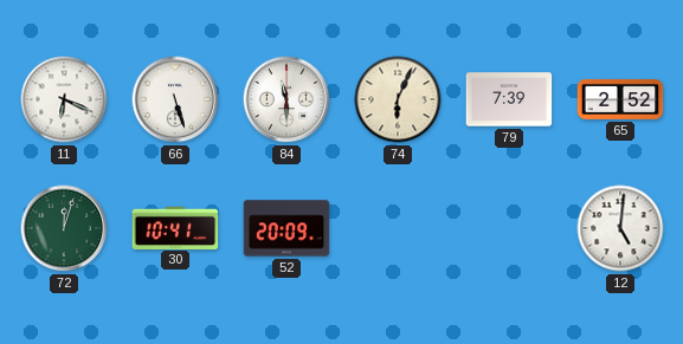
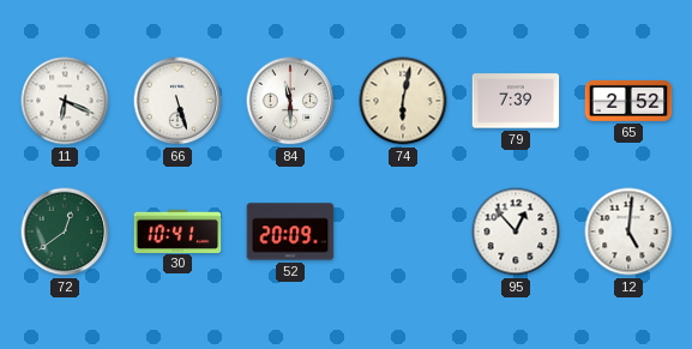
74: 6:04 -> 6:02 (403, 101)
72: 12:03 -> 12:39 (65, 231)
95: none -> 12:53 (516, 231)
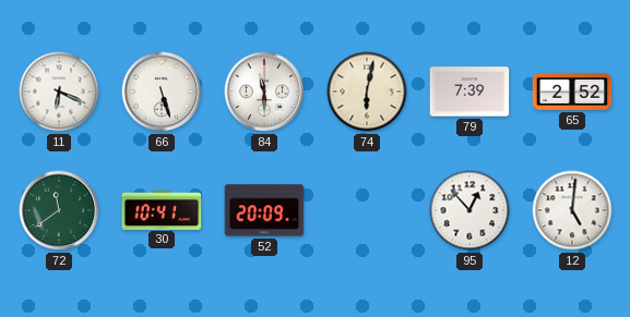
72: 12:39 -> 11:39 (59, 210)
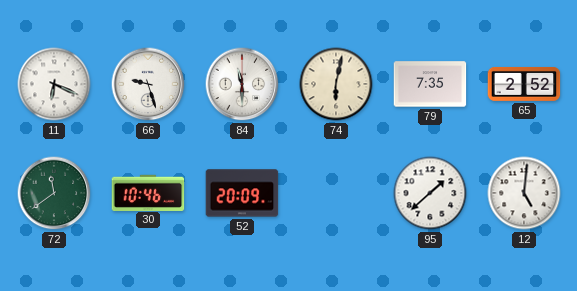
66: 5:27 -> 9:27 (148, 84)
79: 7:39 -> 7:35 (430, 84)
30: 10:41 -> 10:46 (148, 192)
95: 12:53 -> 1:38 (430, 193)
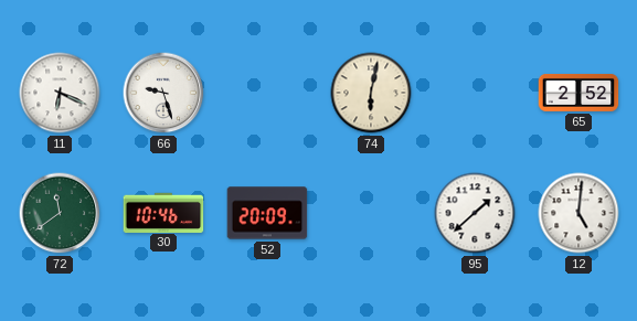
84: 11:30 -> none (242, 84)
79: 7:35 -> none (430, 84)
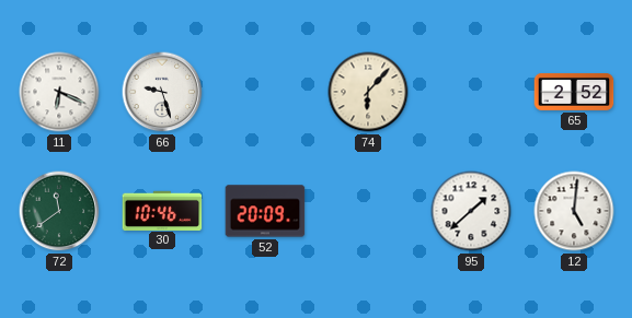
74: 6:02 -> 6:07 (368, 92)
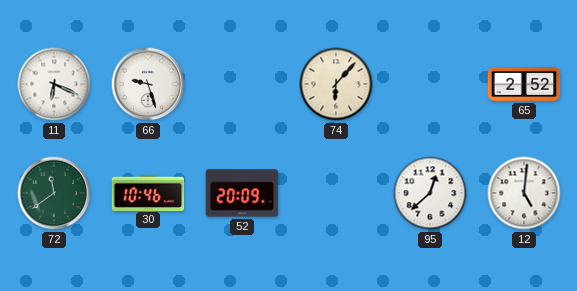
95: 1:38 -> 12:38 (430, 193)
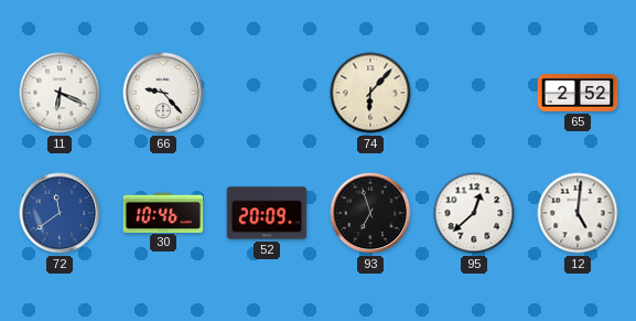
66: 9:27 -> 9:23 (163, 93)
72 dial: green -> blue (60, 213)
93: none -> 6:57 (370, 213)
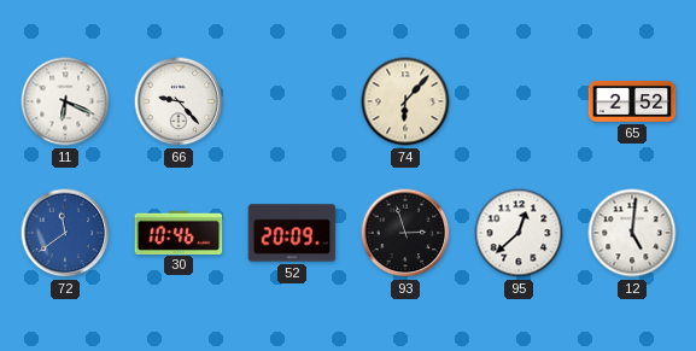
93: 6:57 -> 2:57 (405, 233)
